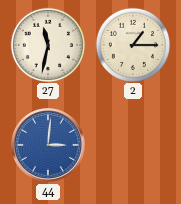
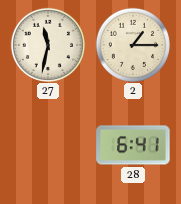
44: 3:01 -> none (49, 146)
28: none -> 6:41 (133, 145)
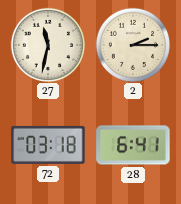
2: 1:15 -> 2:15 (132, 44)
72: none -> 03:18 (48, 145)
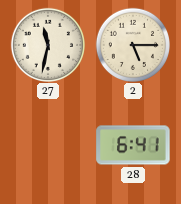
2: 2:15 -> 5:15 (132, 44)
72: 03:18 -> none (48, 145)
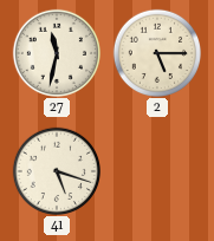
41: none -> 5:18 (56, 170)
28: 6:41 -> none (133, 145)
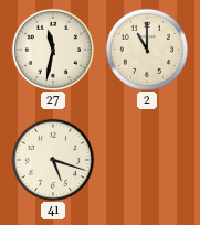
2: 5:15 -> 11:00 (146, 49)
